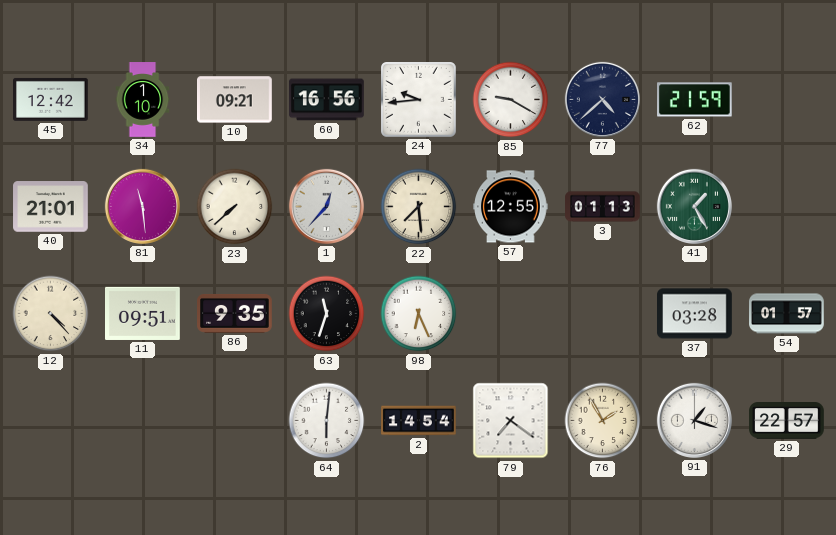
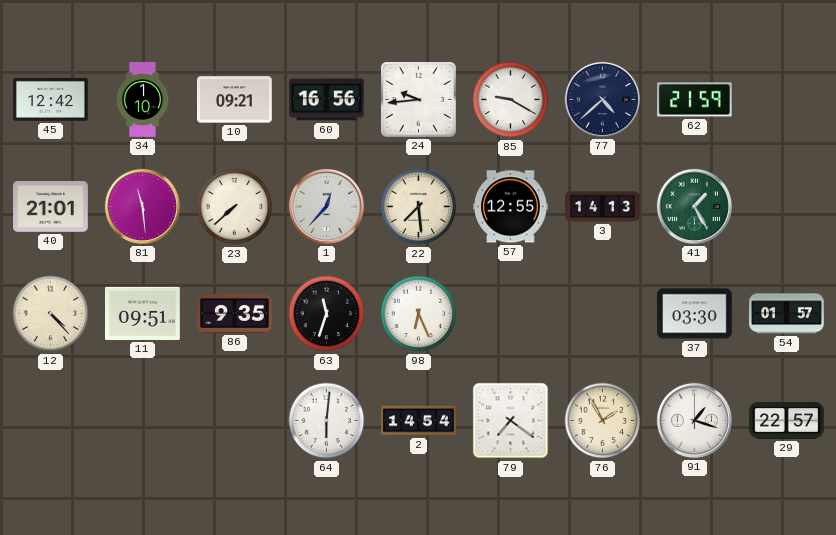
3: 01:13 -> 14:13 (603, 207)
37: 03:28 -> 03:30 (695, 314)
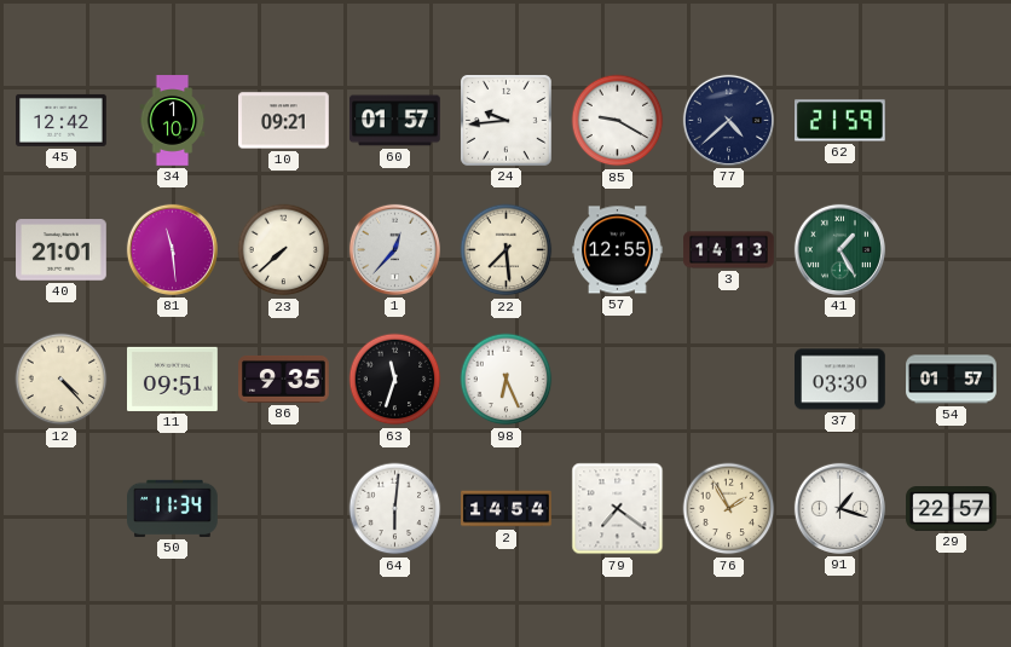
60: 16:56 -> 01:57 (395, 121)
50: none -> 11:34 (173, 508)
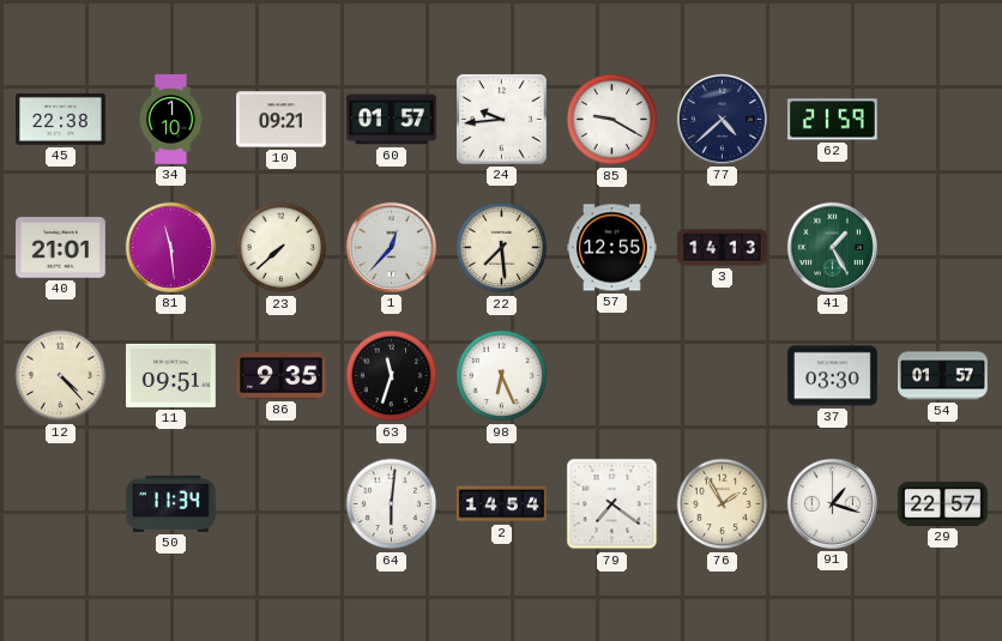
45: 12:42 -> 22:38 (61, 119)
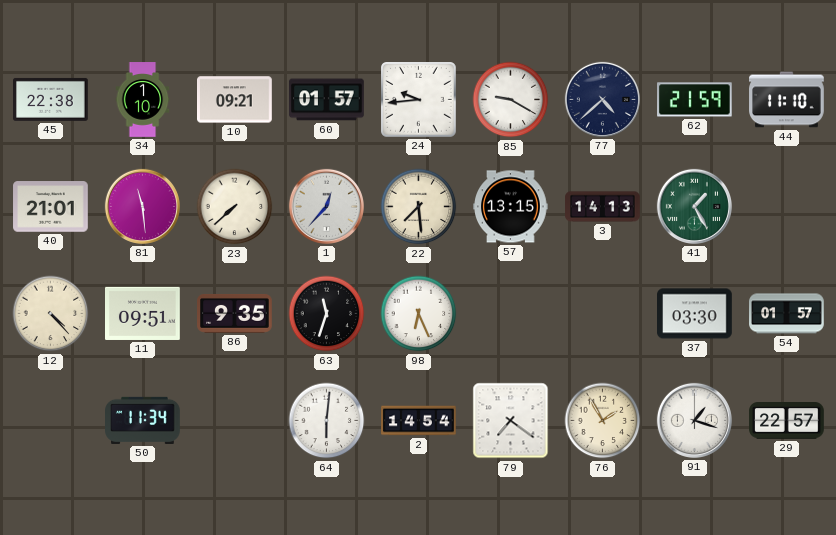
44: none -> 11:10 (787, 100)
57: 12:55 -> 13:15 (511, 207)
